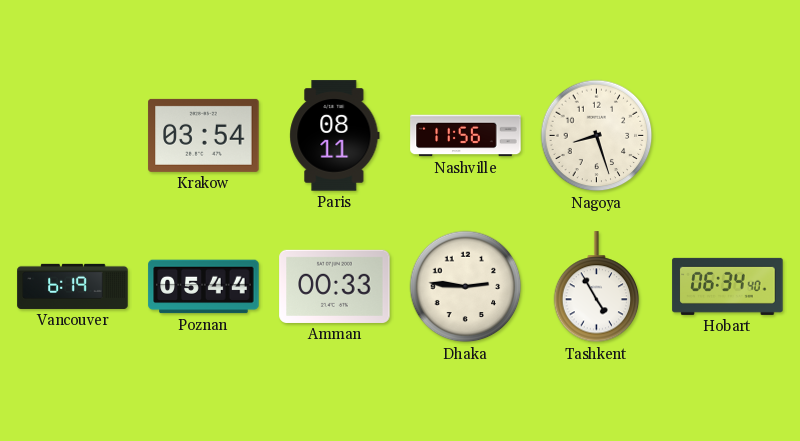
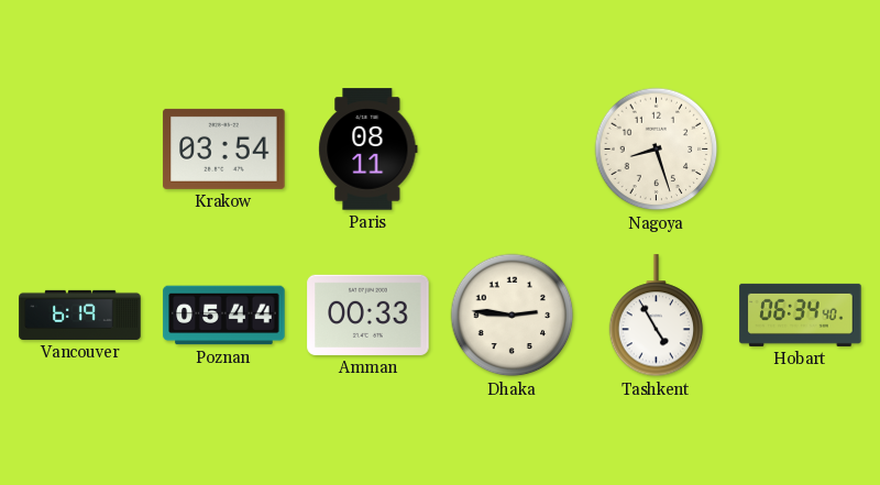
Nashville: 11:56 -> none (466, 136)
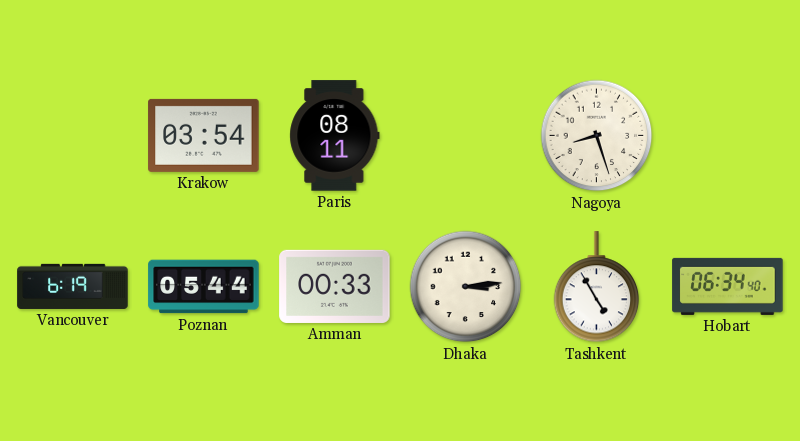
Dhaka: 2:46 -> 3:14 (466, 287)
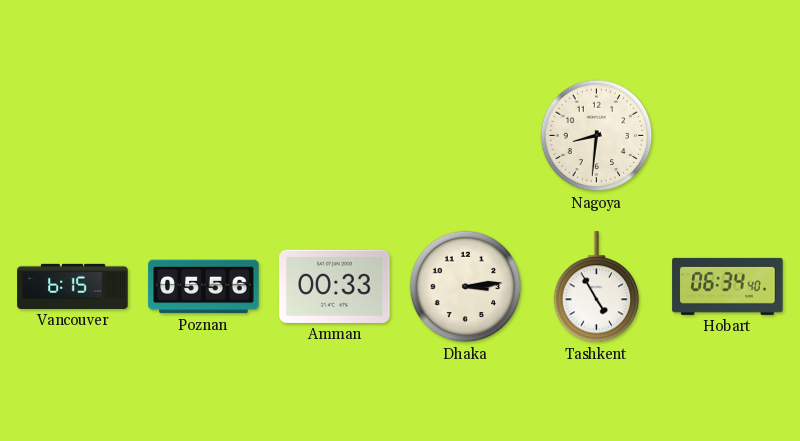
Krakow: 03:54 -> none (204, 135)
Paris: 08:11 -> none (335, 136)
Nagoya: 8:27 -> 8:31 (597, 136)
Vancouver: 6:19 -> 6:15 (73, 286)
Poznan: 05:44 -> 05:56 (204, 287)
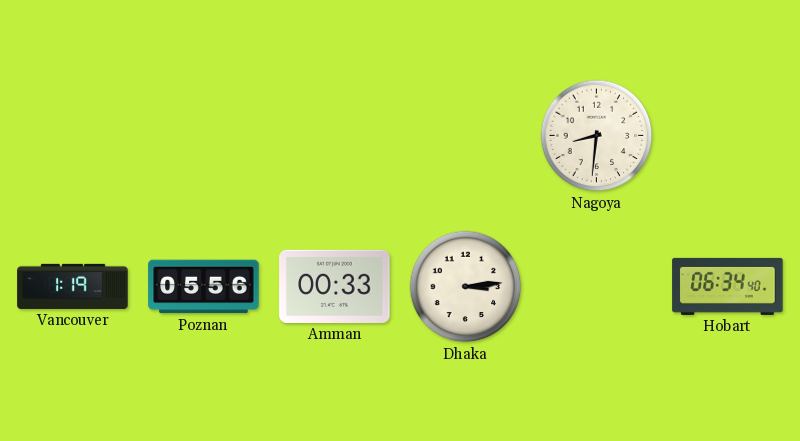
Vancouver: 6:15 -> 1:19 (73, 286)
Tashkent: 4:55 -> none (597, 287)
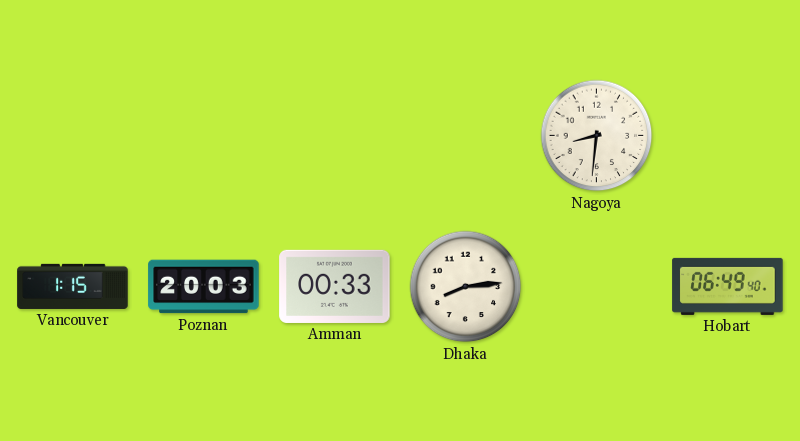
Vancouver: 1:19 -> 1:15 (73, 286)
Poznan: 05:56 -> 20:03 (204, 287)
Dhaka: 3:14 -> 8:14 (466, 287)
Hobart: 06:34 -> 06:49 (728, 286)
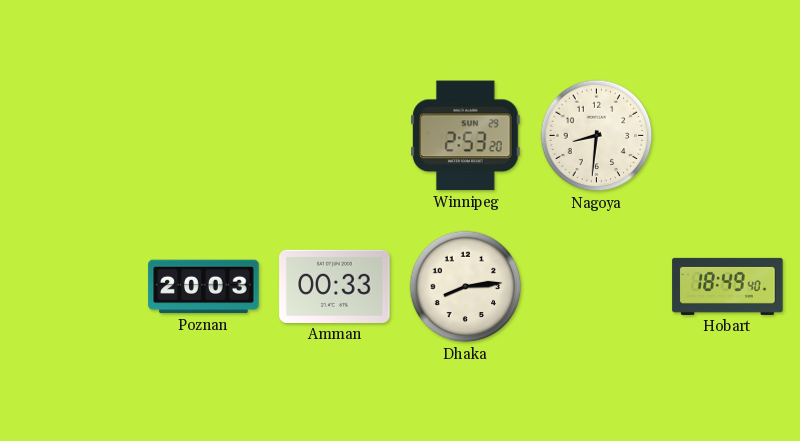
Winnipeg: none -> 2:53 (466, 136)
Vancouver: 1:15 -> none (73, 286)
Hobart: 06:49 -> 18:49 (728, 286)
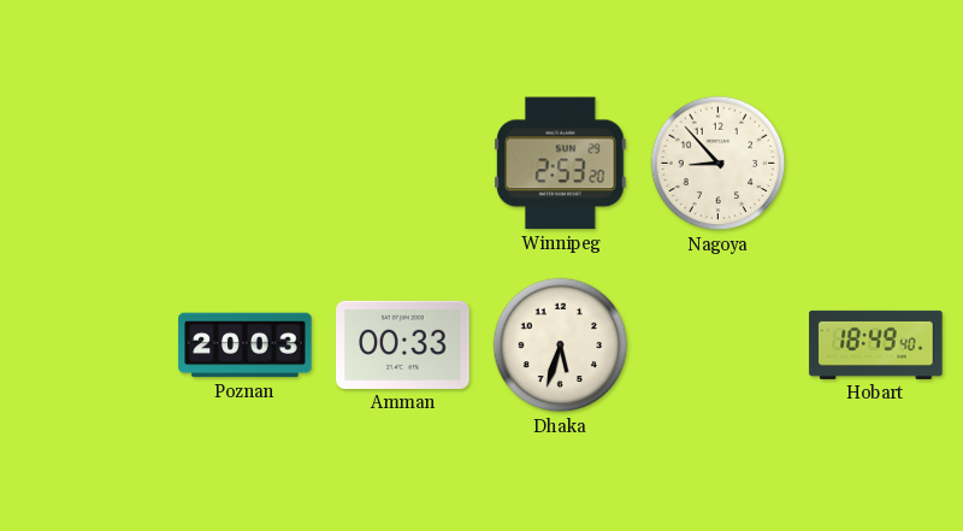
Nagoya: 8:31 -> 8:53 (719, 164)
Dhaka: 8:14 -> 5:33 (561, 346)
